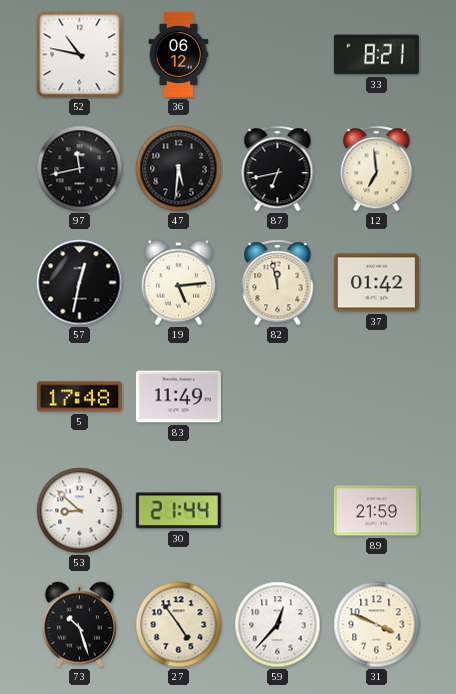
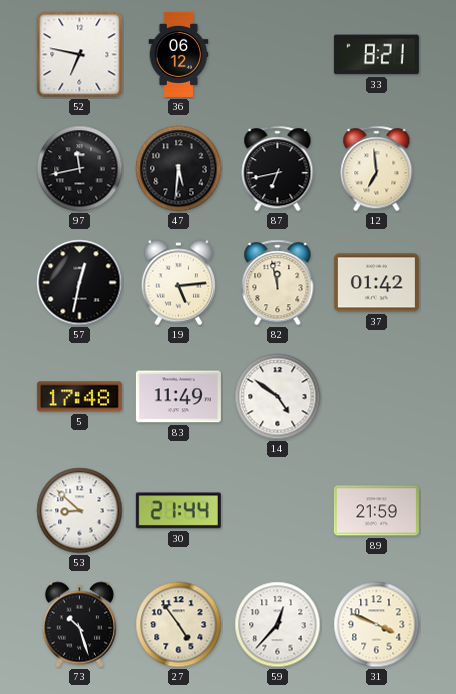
52: 10:47 -> 6:47 (80, 55)
14: none -> 4:51 (278, 397)
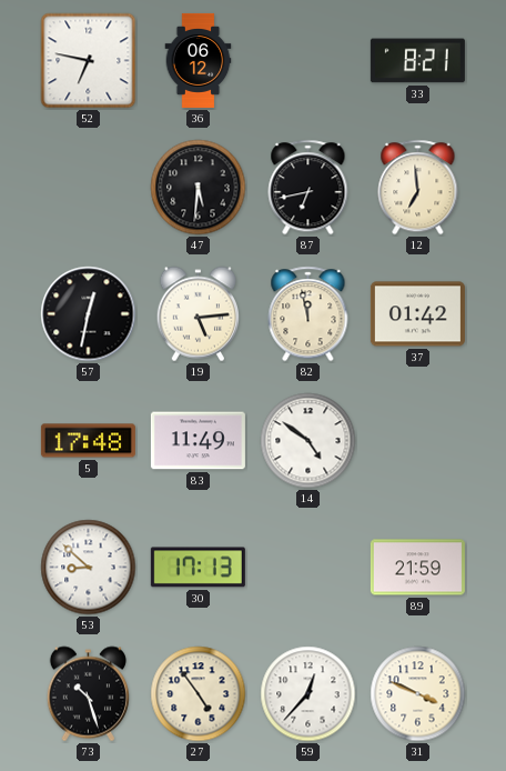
97: 11:43 -> none (80, 169)
30: 21:44 -> 17:13 (198, 568)
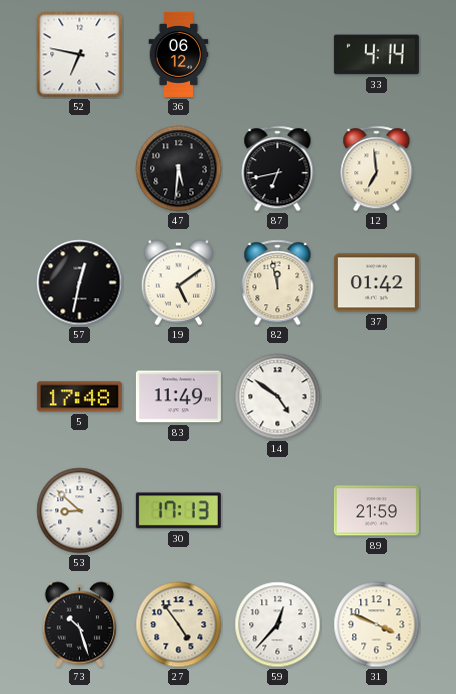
33: 8:21 -> 4:14 (376, 55)
19: 5:14 -> 5:09 (178, 283)
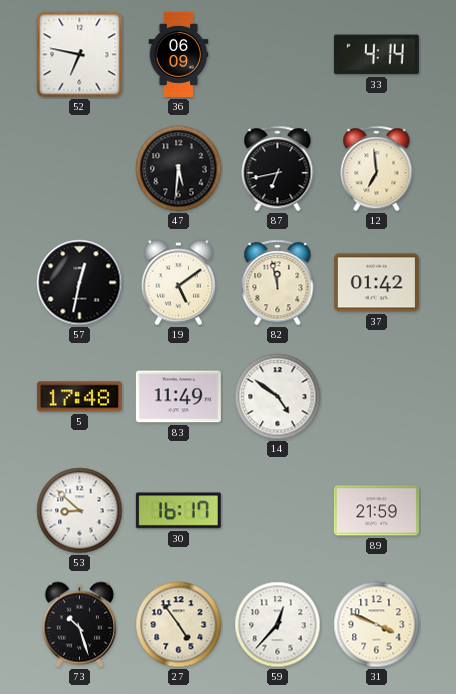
36: 06:12 -> 06:09 (179, 54)
30: 17:13 -> 16:17 (178, 511)
